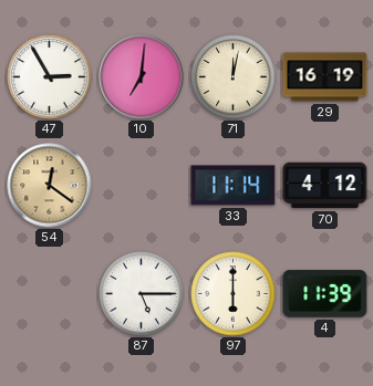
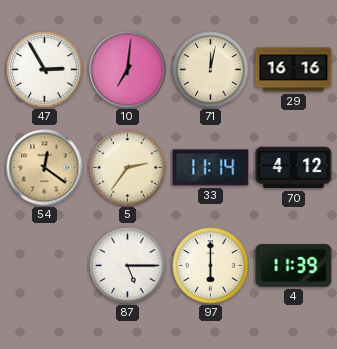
29: 16:19 -> 16:16 (294, 70)
5: none -> 2:36 (128, 168)
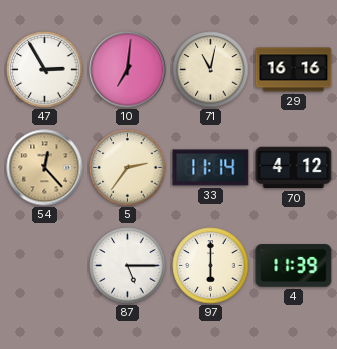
71: 12:02 -> 11:02 (211, 70)
54: 12:21 -> 12:23 (45, 168)
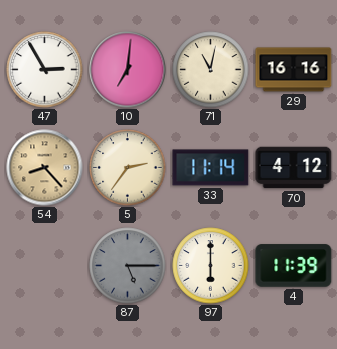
54: 12:23 -> 8:23 (45, 168)
87 dial: white -> grey (128, 266)
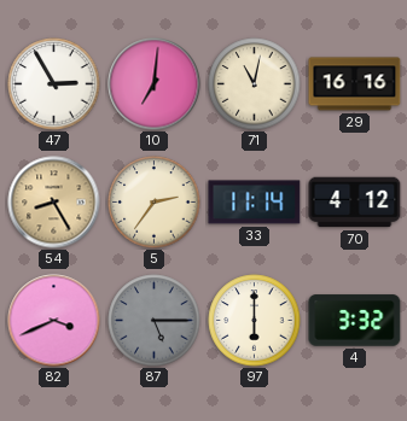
54: 8:23 -> 8:25 (54, 203)
82: none -> 3:41 (54, 321)
4: 11:39 -> 3:32 (355, 321)
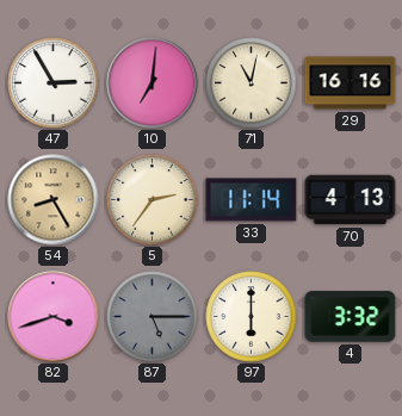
70: 4:12 -> 4:13 (351, 200)
82: 3:41 -> 3:42 (54, 317)
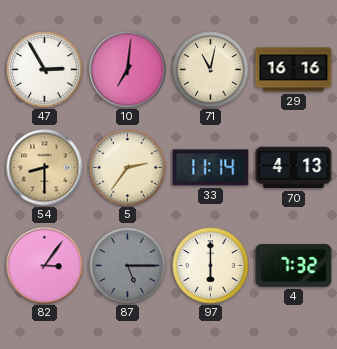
54: 8:25 -> 8:30 (45, 168)
82: 3:42 -> 3:06 (45, 266)
4: 3:32 -> 7:32 (294, 266)
